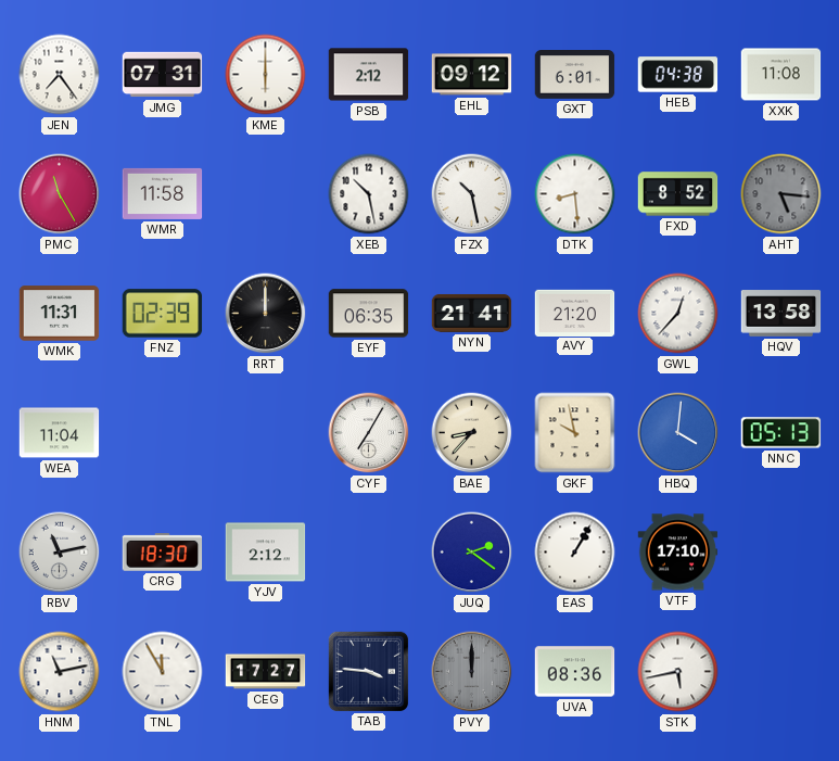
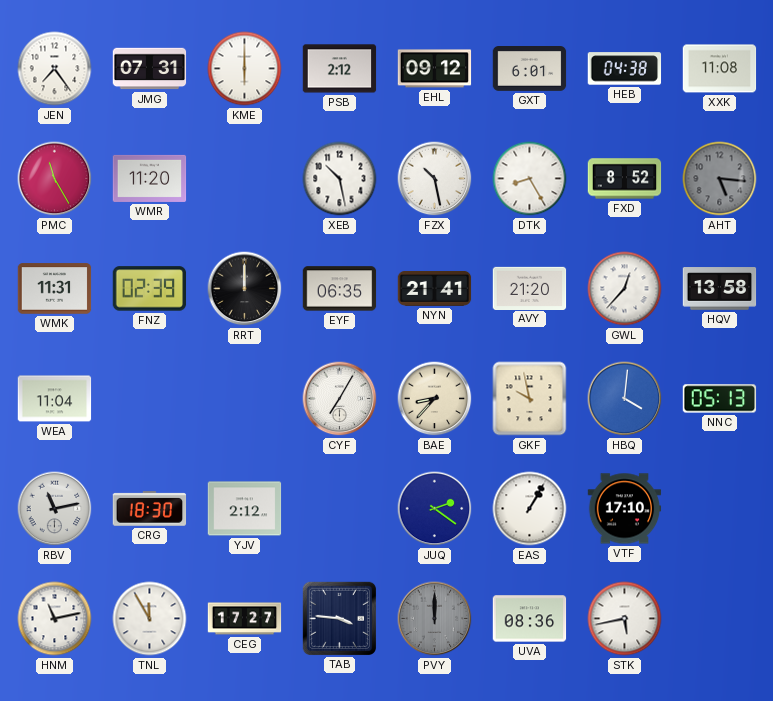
WMR: 11:58 -> 11:20 (150, 178)
DTK: 8:29 -> 8:25 (530, 179)
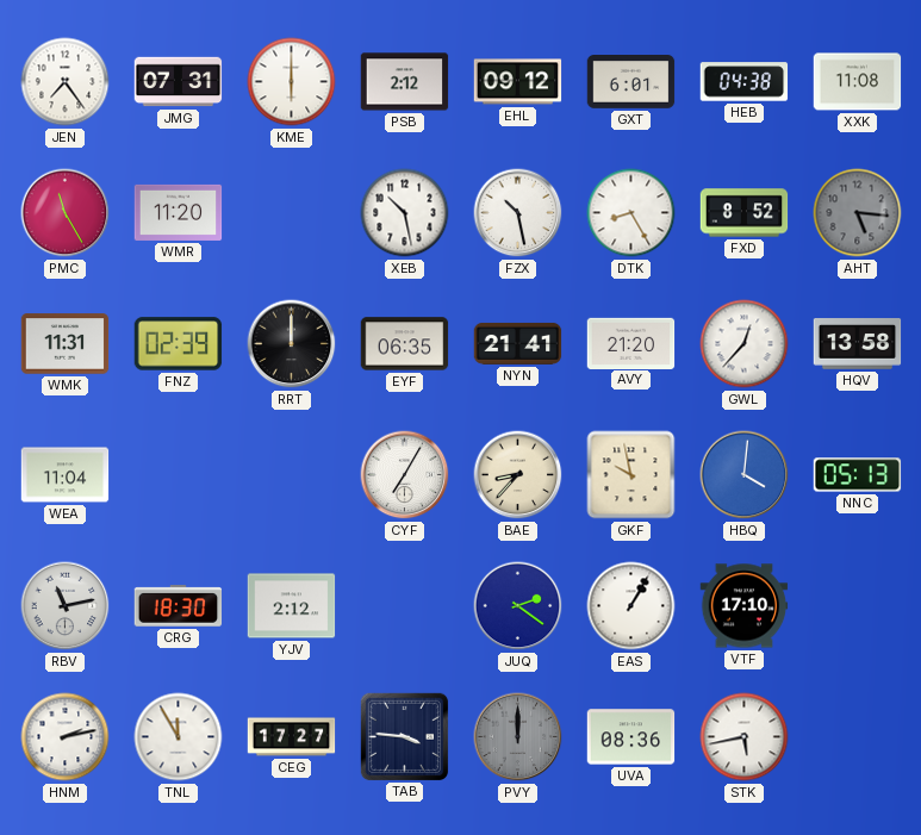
HNM: 11:13 -> 2:13 (66, 737)
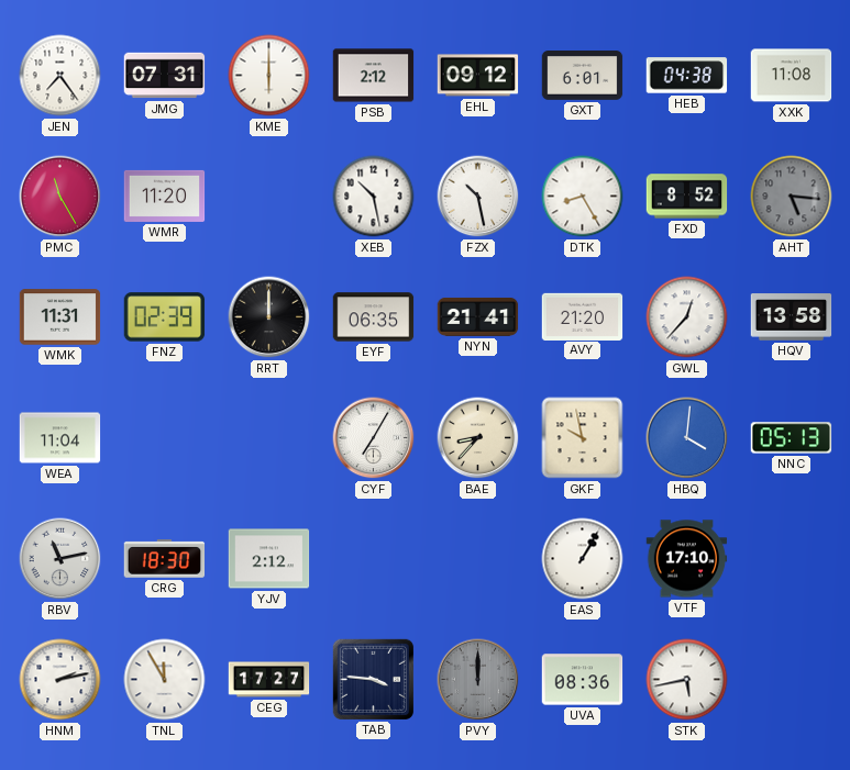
JUQ: 2:21 -> none (518, 606)
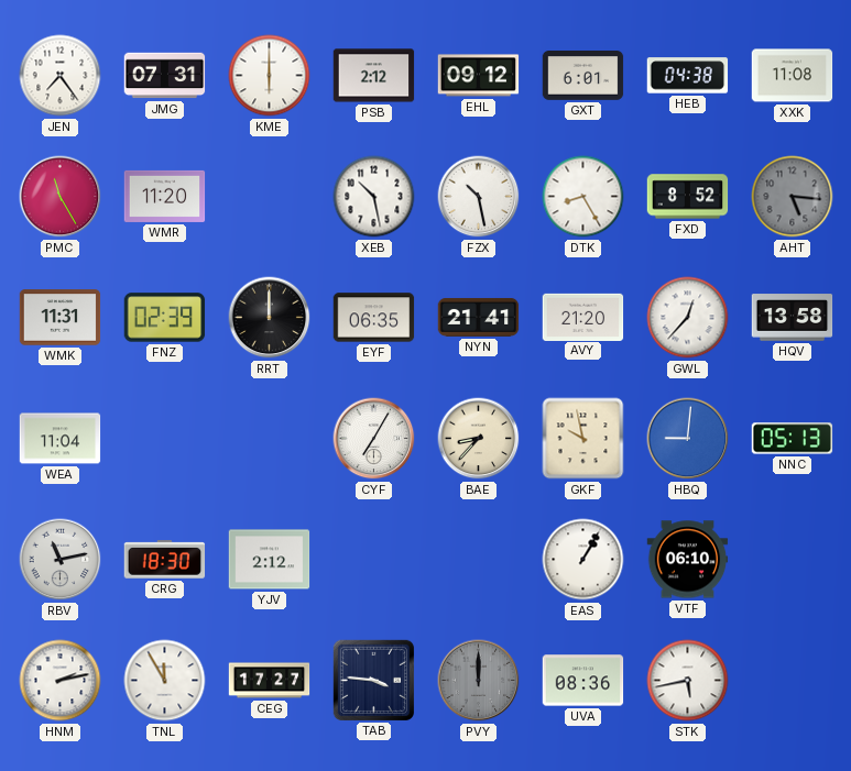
HBQ: 4:01 -> 9:01 (688, 439)
VTF: 17:10 -> 06:10 (688, 560)
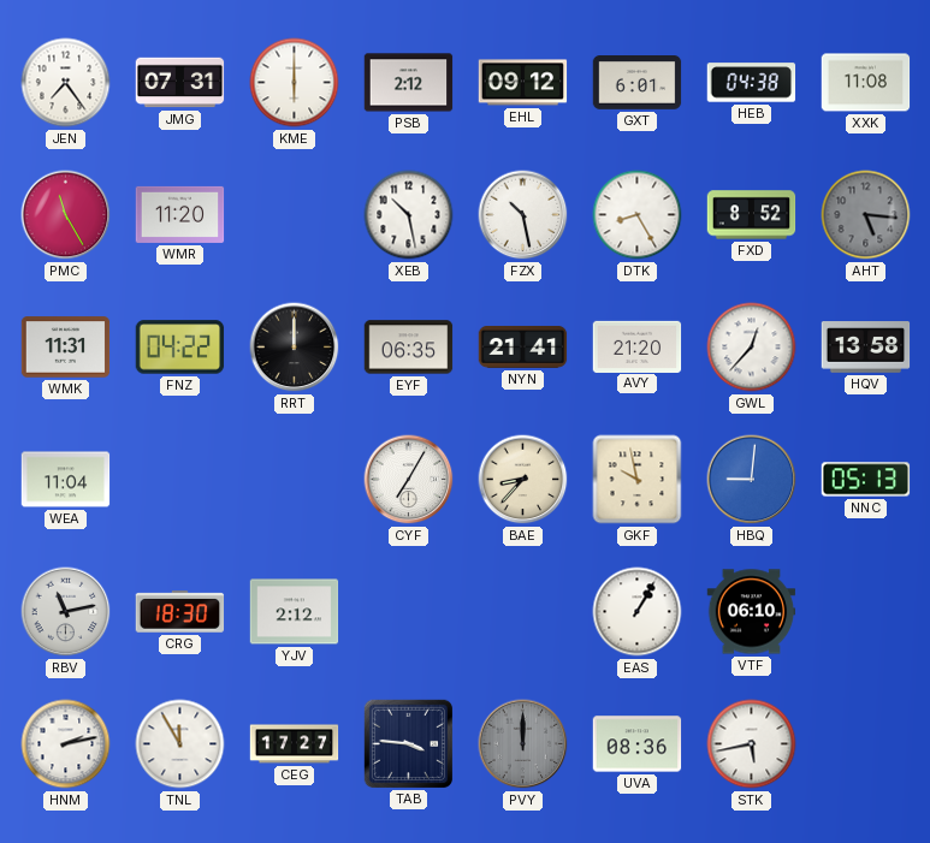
FNZ: 02:39 -> 04:22 (180, 348)
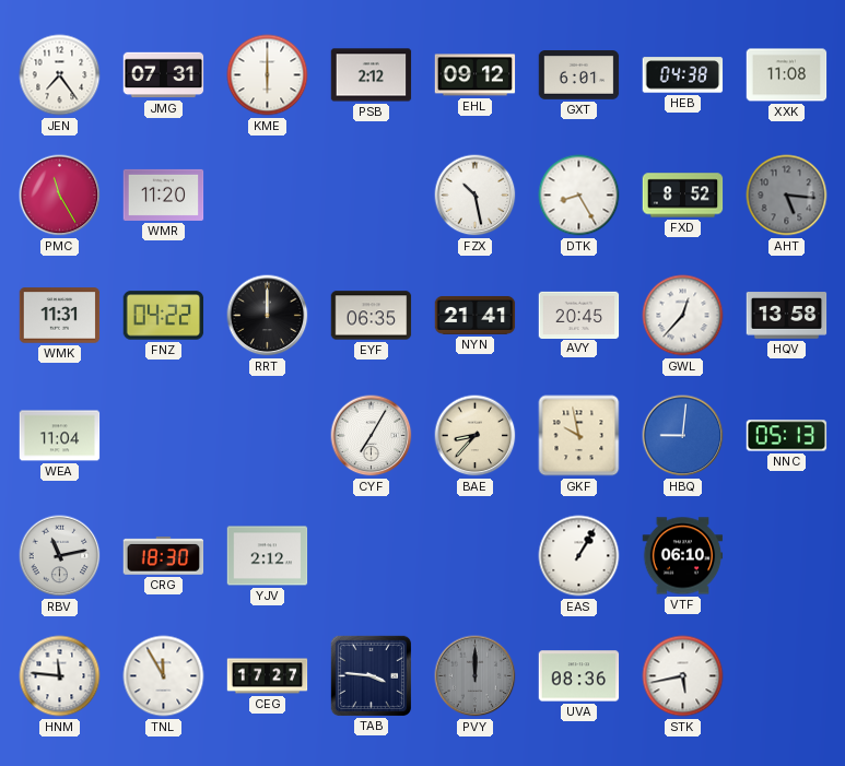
XEB: 10:28 -> none (409, 215)
AVY: 21:20 -> 20:45 (579, 315)
HNM: 2:13 -> 11:46 (60, 676)
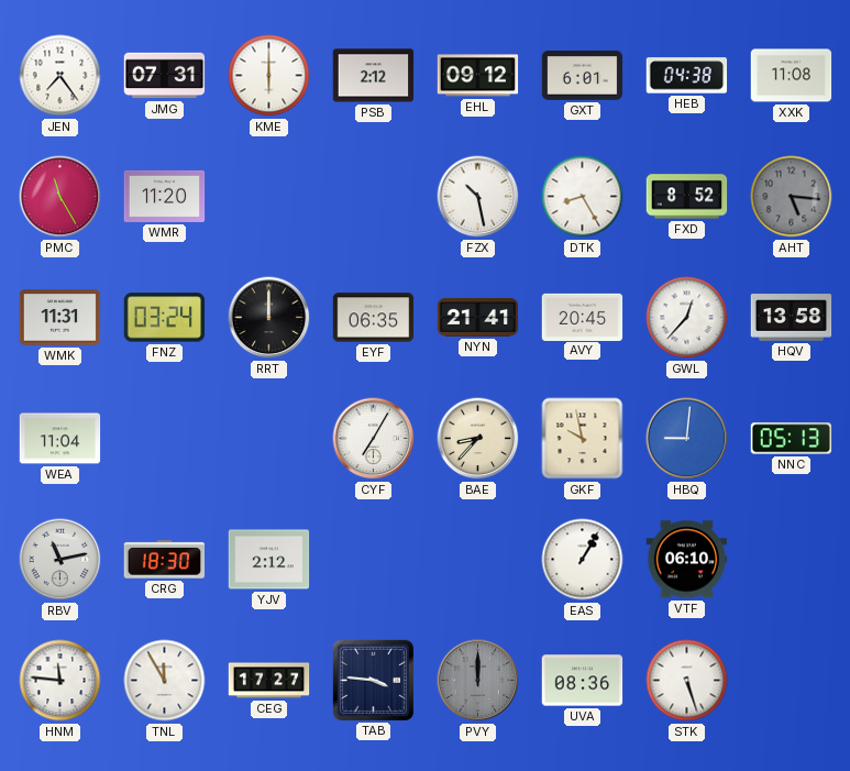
FNZ: 04:22 -> 03:24 (165, 318)
STK: 5:43 -> 5:27 (687, 681)
